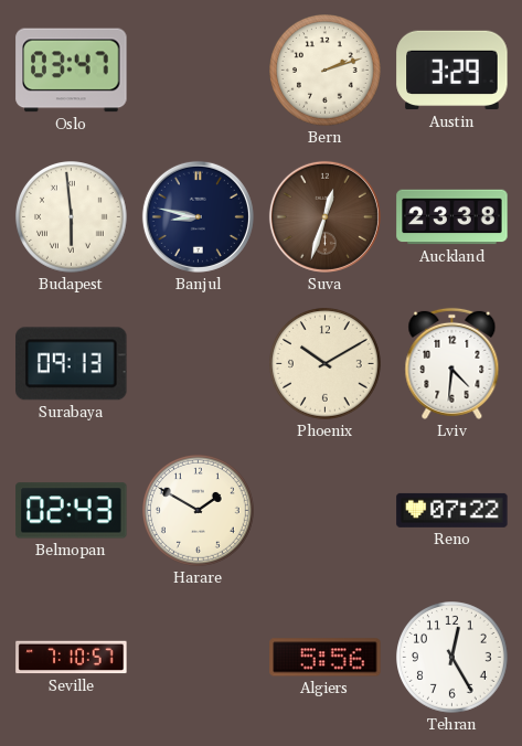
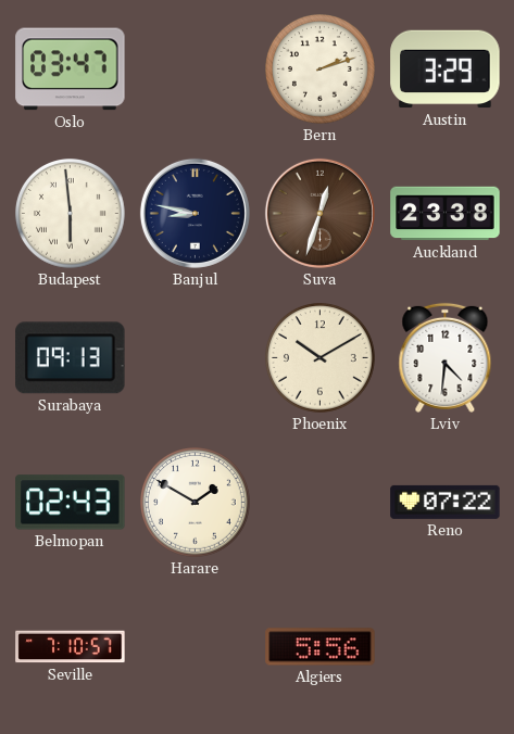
Tehran: 12:25 -> none (452, 658)
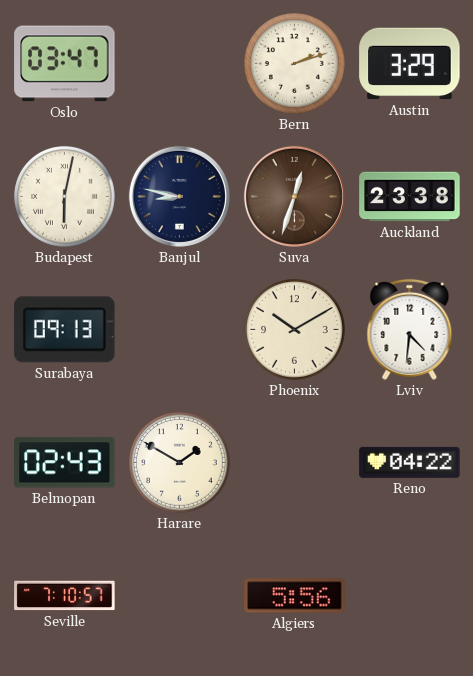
Budapest: 5:59 -> 6:02 (65, 197)
Reno: 07:22 -> 04:22 (410, 462)
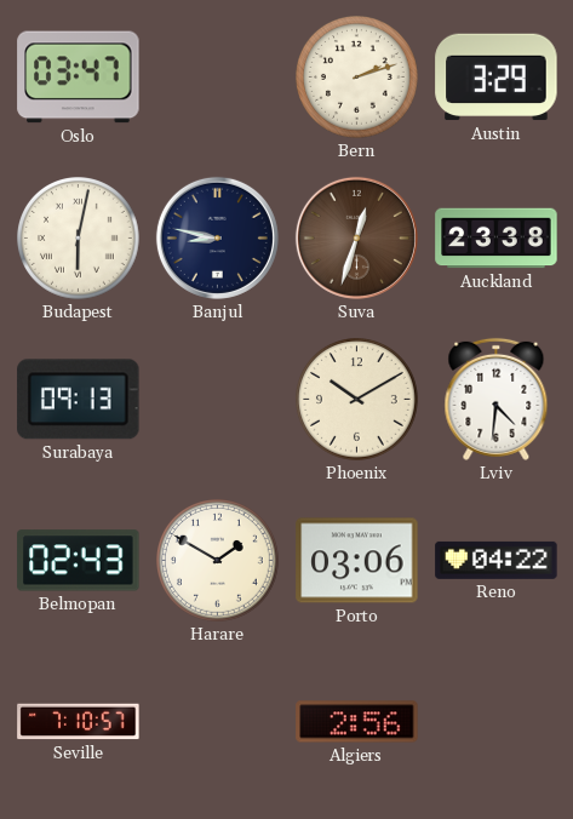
Porto: none -> 03:06 (357, 561)
Algiers: 5:56 -> 2:56 (357, 722)
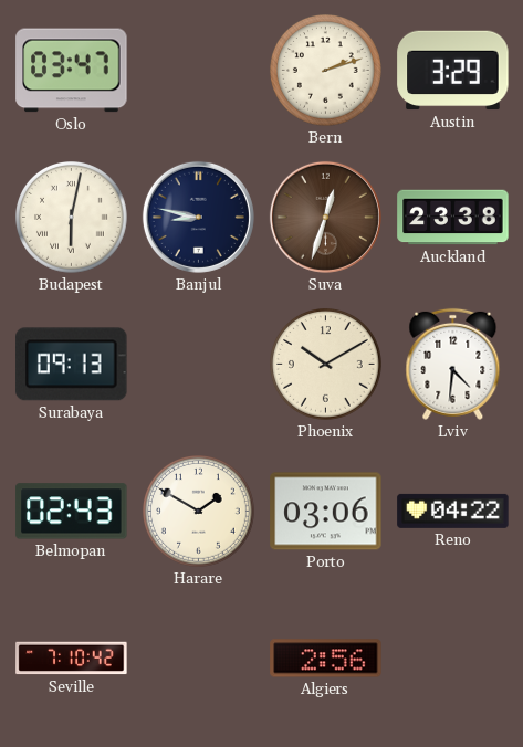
Seville: 7:10:57 -> 7:10:42 (72, 659)
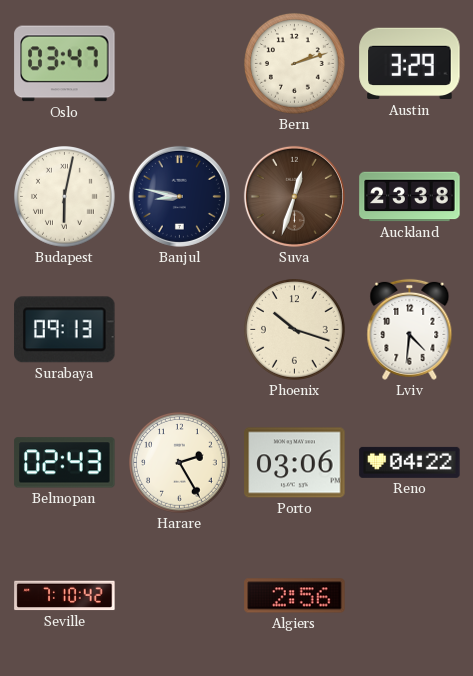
Phoenix: 10:10 -> 10:18 (295, 330)
Harare: 1:50 -> 2:25 (180, 463)
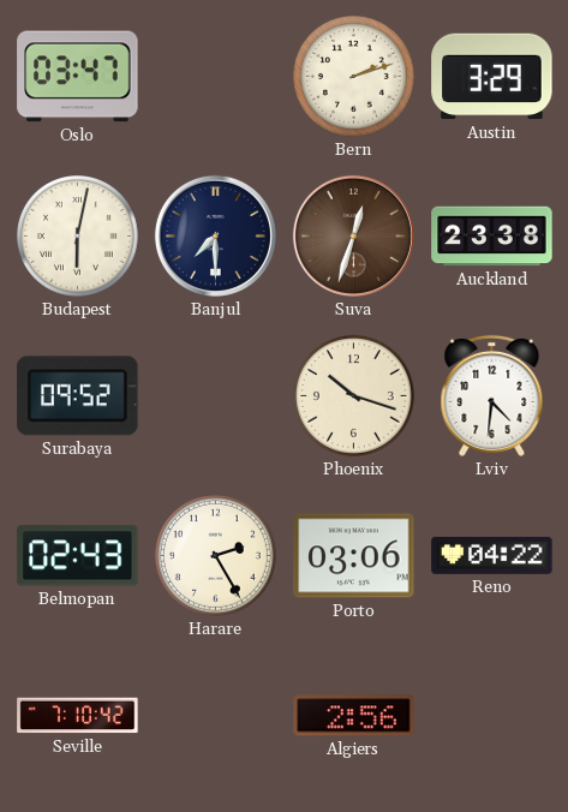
Banjul: 8:47 -> 7:30 (215, 235)
Surabaya: 09:13 -> 09:52 (78, 396)
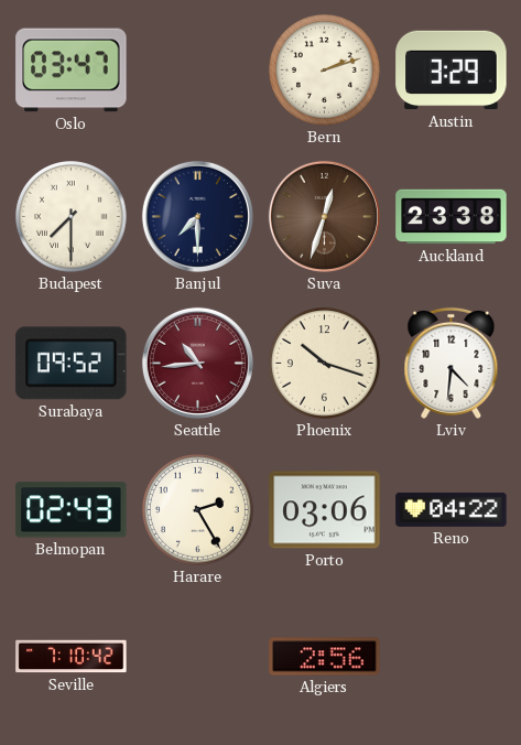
Budapest: 6:02 -> 7:30 (72, 217)
Seattle: none -> 10:44 (197, 363)
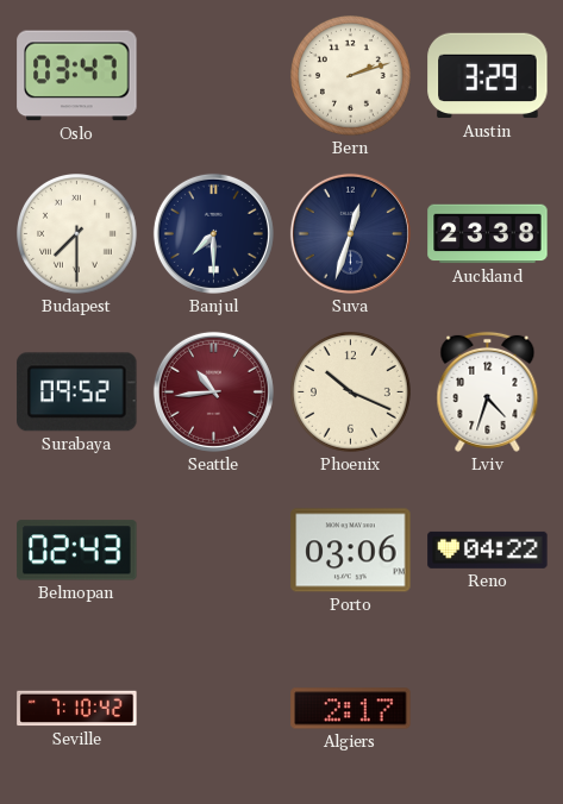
Suva dial: brown -> navy (350, 233)
Phoenix: 10:18 -> 10:19 (351, 392)
Lviv: 4:31 -> 4:33 (488, 391)
Harare: 2:25 -> none (198, 510)
Algiers: 2:56 -> 2:17 (351, 709)
